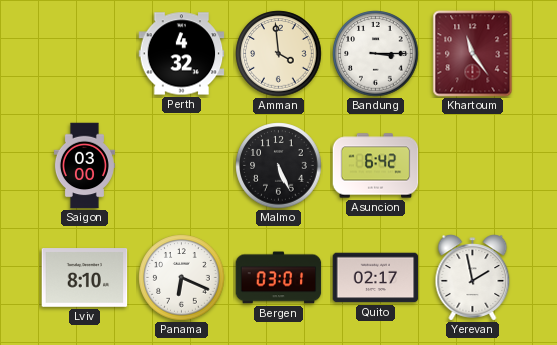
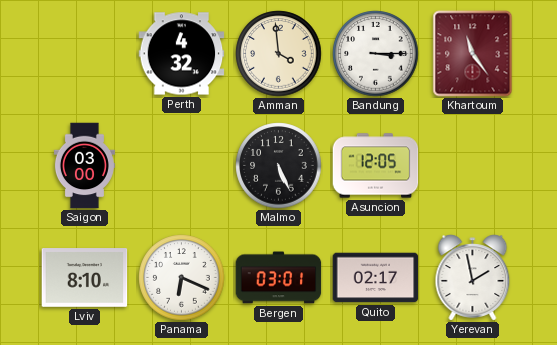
Asuncion: 6:42 -> 12:05 (376, 166)
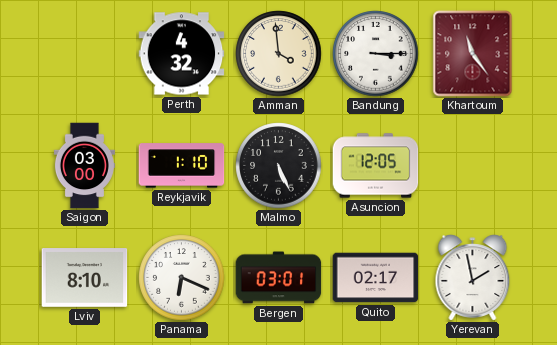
Reykjavik: none -> 1:10 (182, 166)
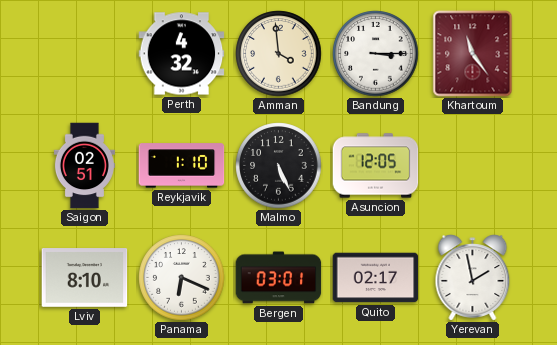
Saigon: 03:00 -> 02:51 (84, 166)
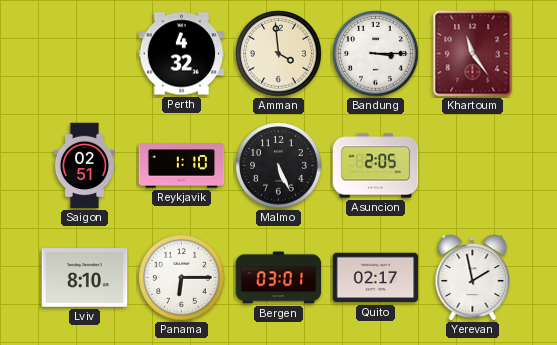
Asuncion: 12:05 -> 2:05 (376, 166)
Panama: 6:19 -> 6:15 (182, 278)
